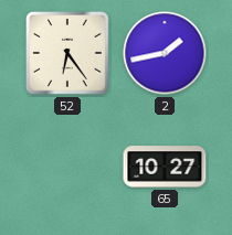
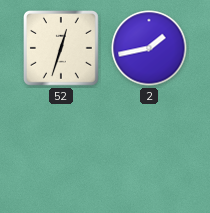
52: 6:24 -> 12:33 (62, 49)
65: 10:27 -> none (165, 167)
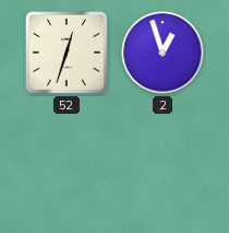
2: 1:43 -> 12:57 (162, 53)
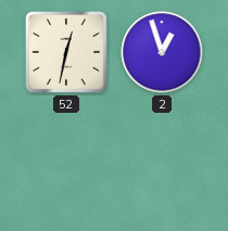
52: 12:33 -> 12:32 (67, 53)
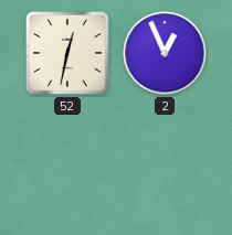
2: 12:57 -> 12:56 (165, 53)
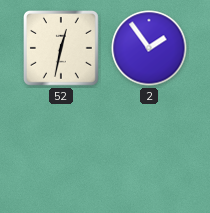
2: 12:56 -> 1:54 (149, 48)
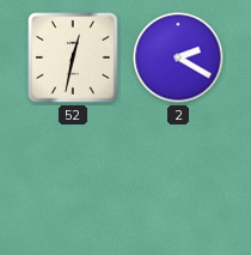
2: 1:54 -> 2:20 (178, 57)
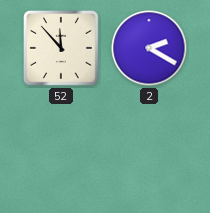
52: 12:32 -> 11:53 (62, 49)
